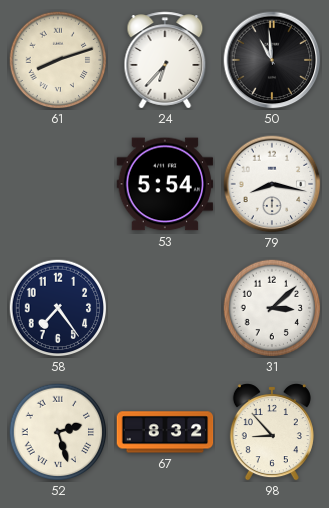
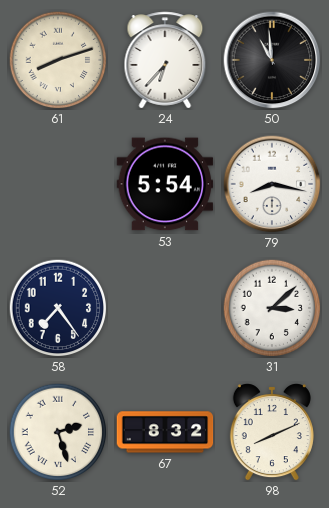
98: 8:53 -> 8:11 (272, 432)
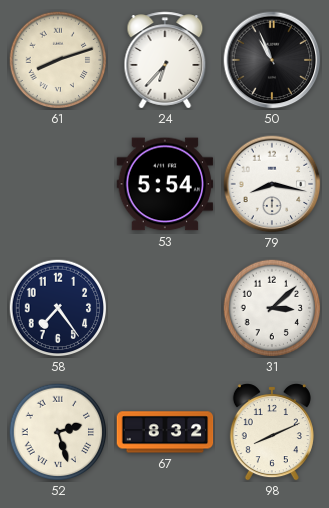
50: 10:59 -> 10:56 (272, 60)
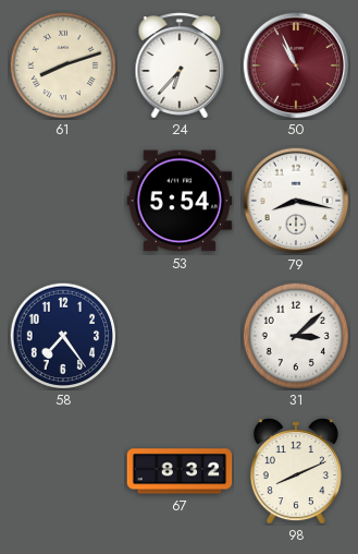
50 dial: black -> burgundy (296, 65)
52: 2:27 -> none (58, 432)
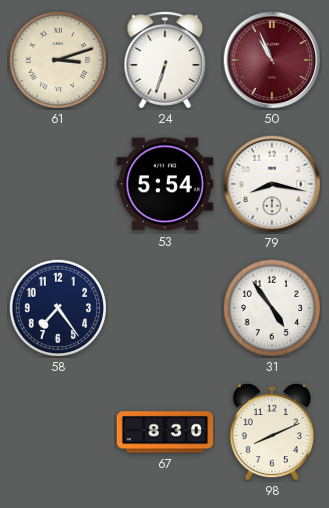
61: 8:12 -> 3:12 (58, 60)
24: 6:37 -> 6:33 (165, 60)
31: 3:08 -> 4:54 (272, 308)
67: 8:32 -> 8:30 (165, 432)
